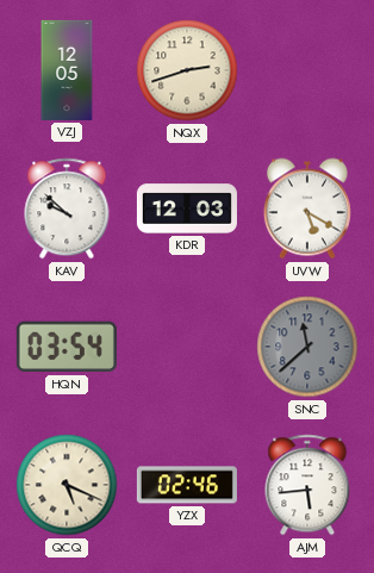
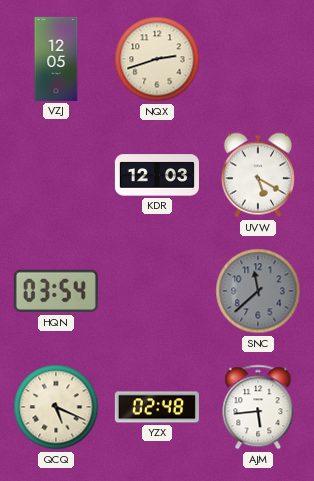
KAV: 9:52 -> none (67, 208)
YZX: 02:46 -> 02:48 (157, 407)
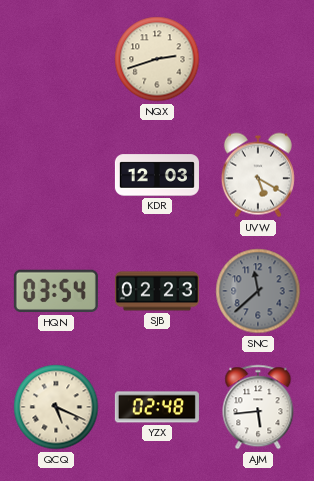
VZJ: 12:05 -> none (56, 59)
SJB: none -> 02:23 (157, 291)
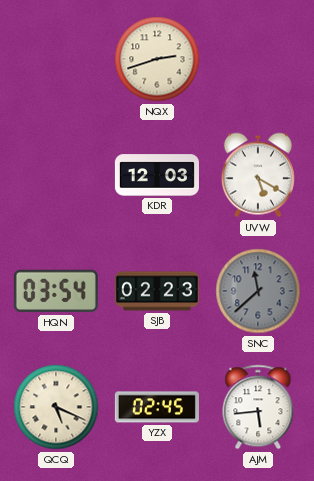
YZX: 02:48 -> 02:45 (157, 407)
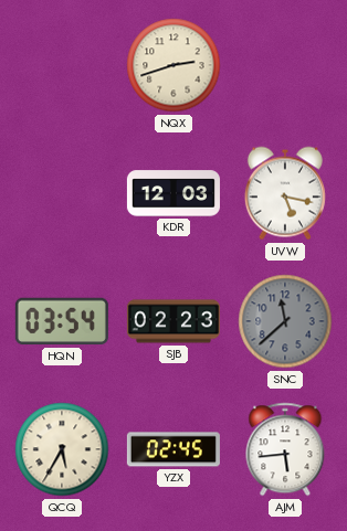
UVW: 5:20 -> 5:17 (285, 193)
QCQ: 5:19 -> 5:35 (62, 449)
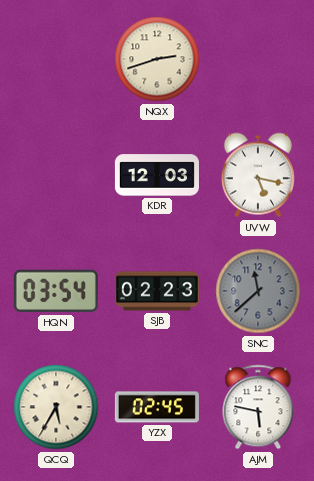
AJM: 5:44 -> 5:47 (258, 407)
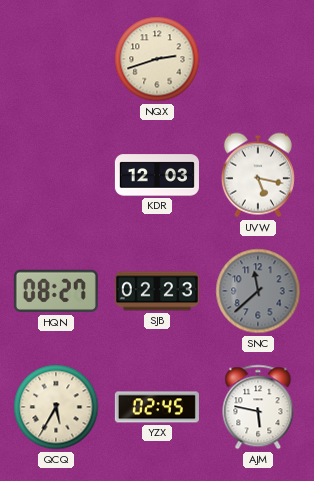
HQN: 03:54 -> 08:27 (56, 291)
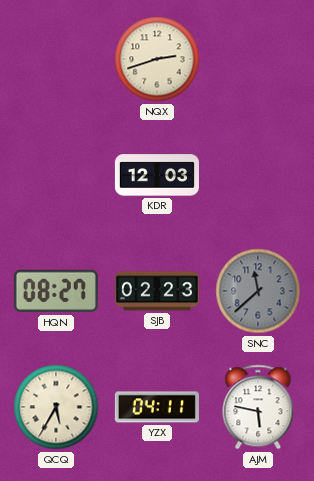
UVW: 5:17 -> none (258, 175)
YZX: 02:45 -> 04:11 (157, 407)
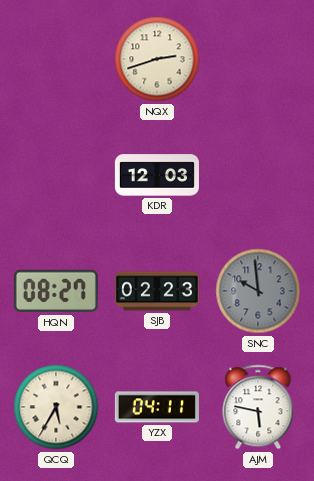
SNC: 11:38 -> 9:59 (258, 291)
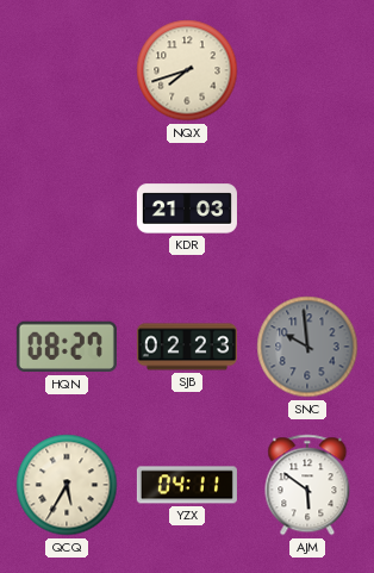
NQX: 2:42 -> 7:42 (187, 70)
KDR: 12:03 -> 21:03 (187, 208)
AJM: 5:47 -> 5:51 (307, 485)
